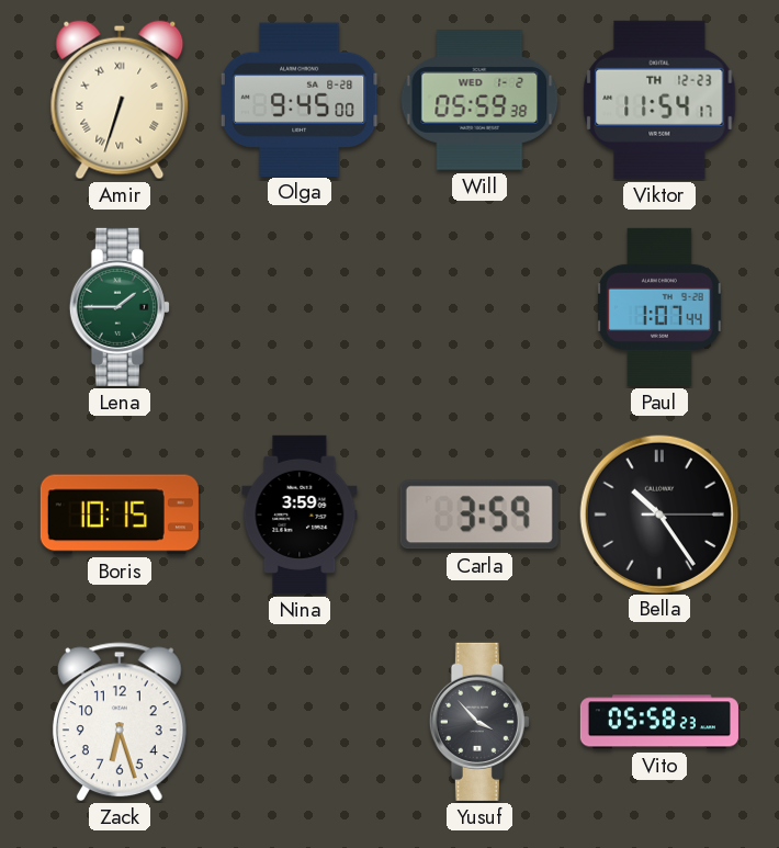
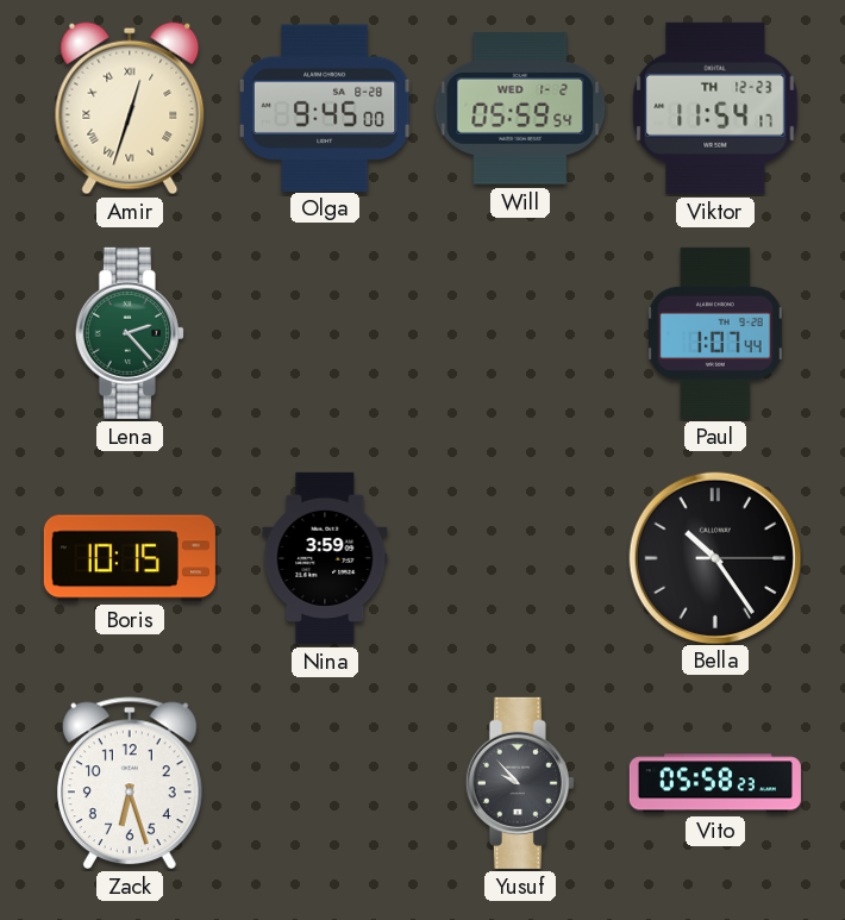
Amir: 6:33 -> 12:33 (130, 108)
Will: 05:59:38 -> 05:59:54 (520, 108)
Lena: 1:45 -> 2:23 (130, 333)
Carla: 3:59 -> none (479, 515)
Yusuf: 3:53 -> 9:53 (520, 783)
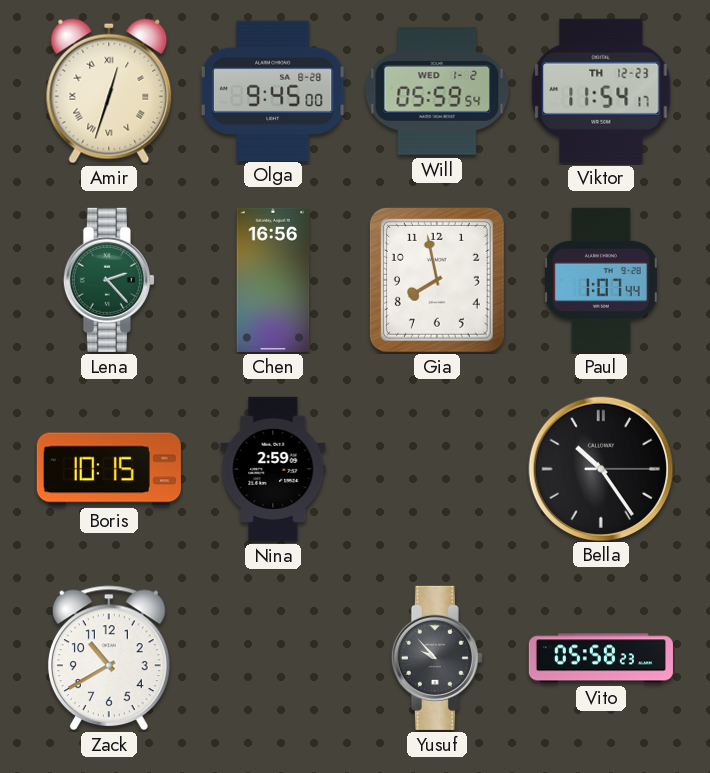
Chen: none -> 16:56 (273, 280)
Gia: none -> 7:58 (437, 280)
Nina: 3:59 -> 2:59 (273, 469)
Zack: 6:27 -> 10:40 (109, 658)
